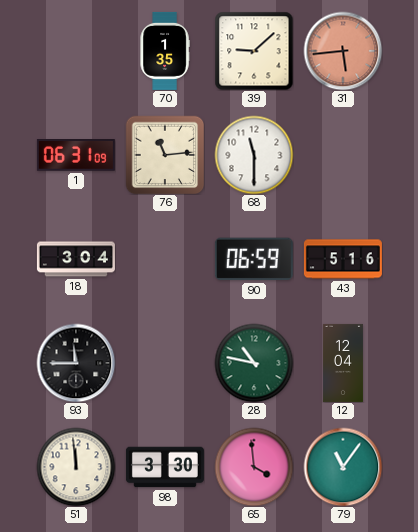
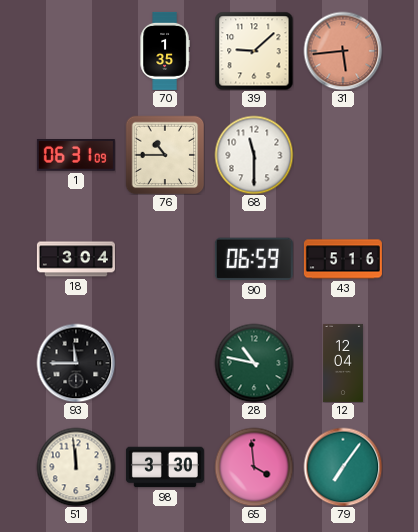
76: 11:14 -> 10:45 (165, 155)
79: 11:06 -> 7:06 (343, 467)
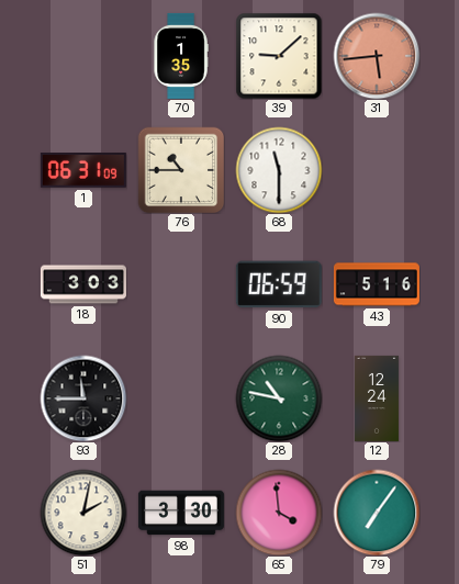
18: 3:04 -> 3:03 (83, 284)
12: 12:04 -> 12:24 (377, 398)
51: 11:59 -> 2:02 (83, 513)
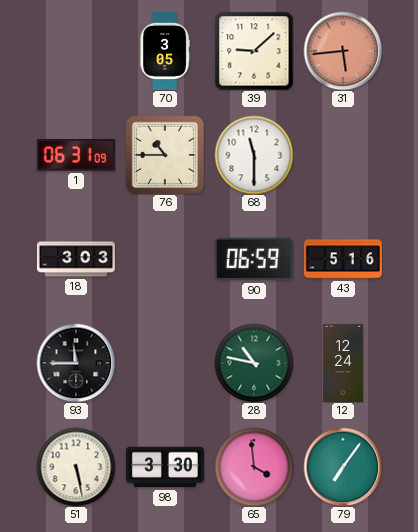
70: 1:35 -> 3:05 (165, 51)
51: 2:02 -> 5:28 (76, 467)
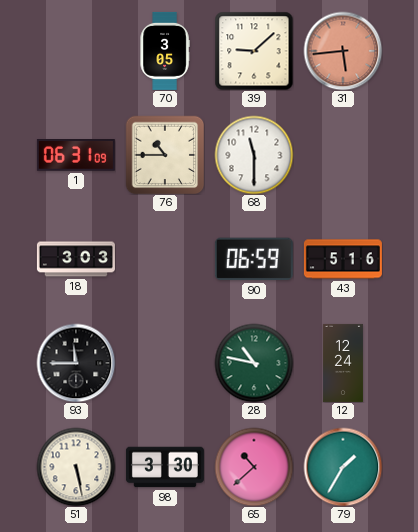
65: 3:59 -> 10:38 (254, 467)
79: 7:06 -> 1:35 (343, 467)
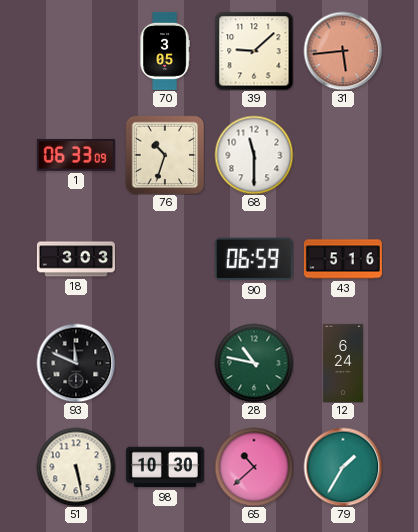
1: 06:31 -> 06:33 (76, 156)
76: 10:45 -> 10:33 (165, 155)
93: 11:45 -> 11:49 (76, 363)
12: 12:24 -> 6:24 (343, 363)
98: 3:30 -> 10:30 (165, 467)
